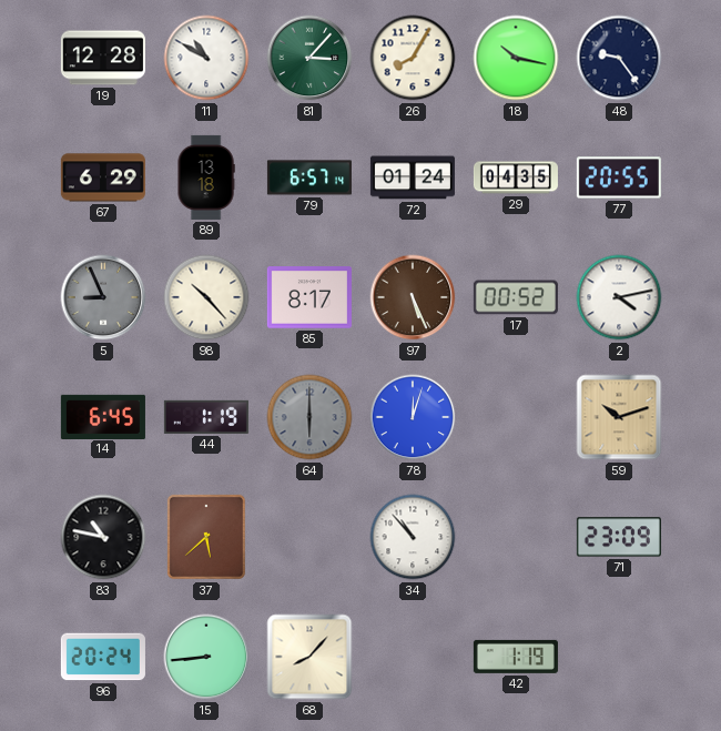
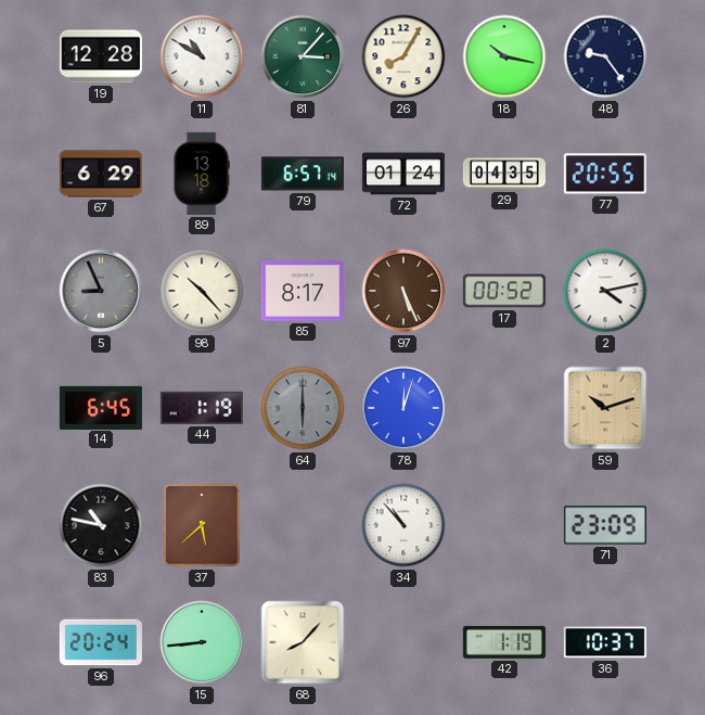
36: none -> 10:37 (605, 642)
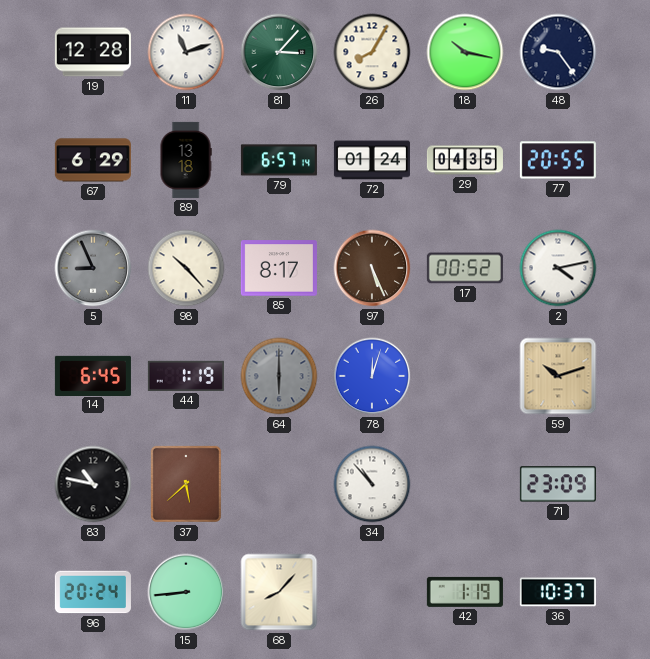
11: 10:50 -> 11:12 (186, 52)
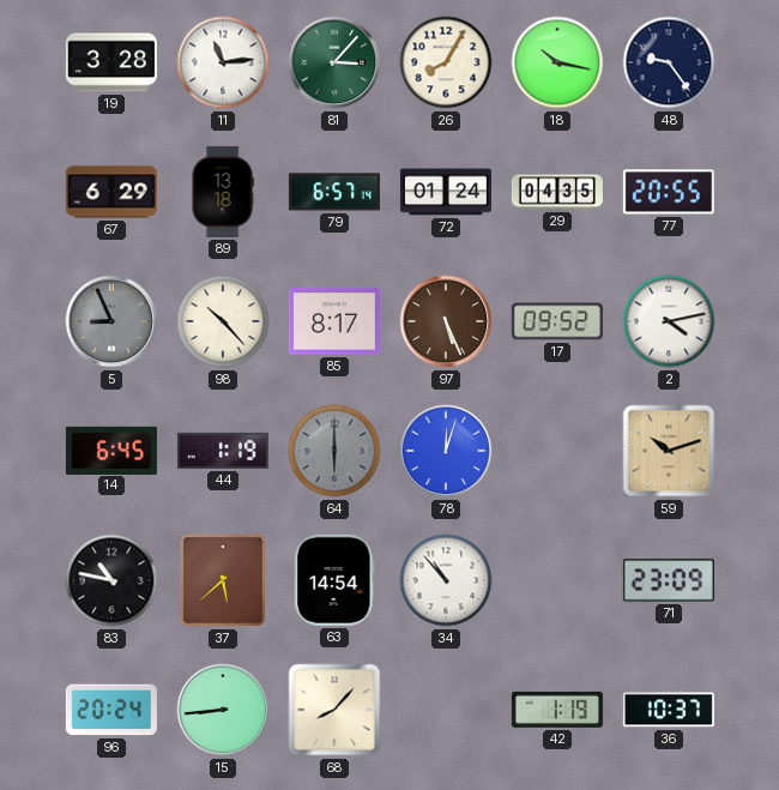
19: 12:28 -> 3:28 (111, 62)
11: 11:12 -> 11:14 (223, 62)
17: 00:52 -> 09:52 (557, 321)
63: none -> 14:54 (334, 580)
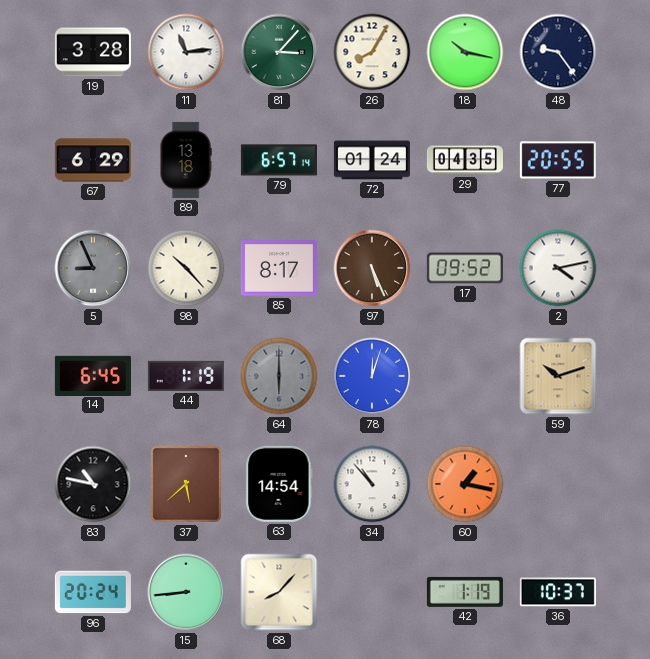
60: none -> 1:17 (465, 484)
71: 23:09 -> none (669, 580)
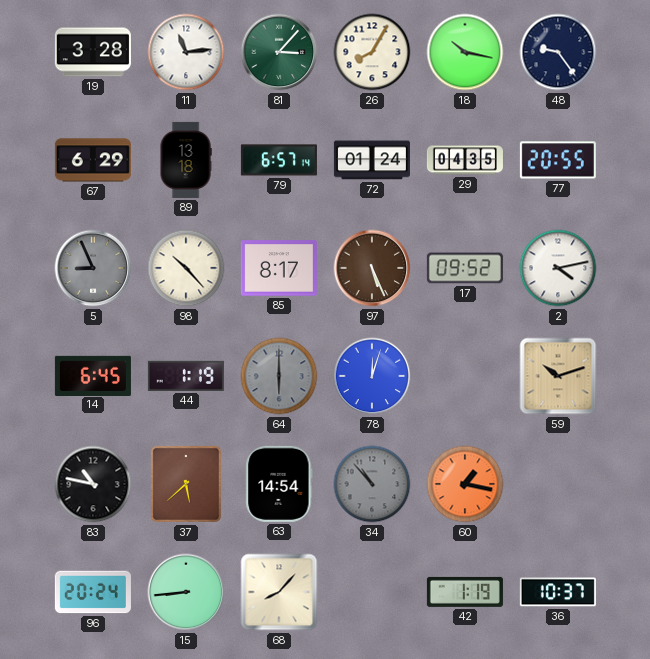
34 dial: white -> grey (372, 484)
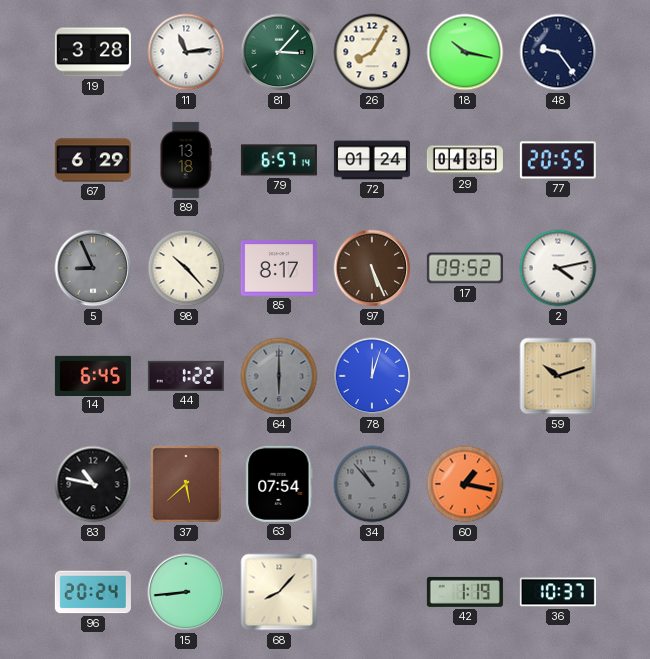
44: 1:19 -> 1:22 (186, 376)
63: 14:54 -> 07:54 (279, 484)
